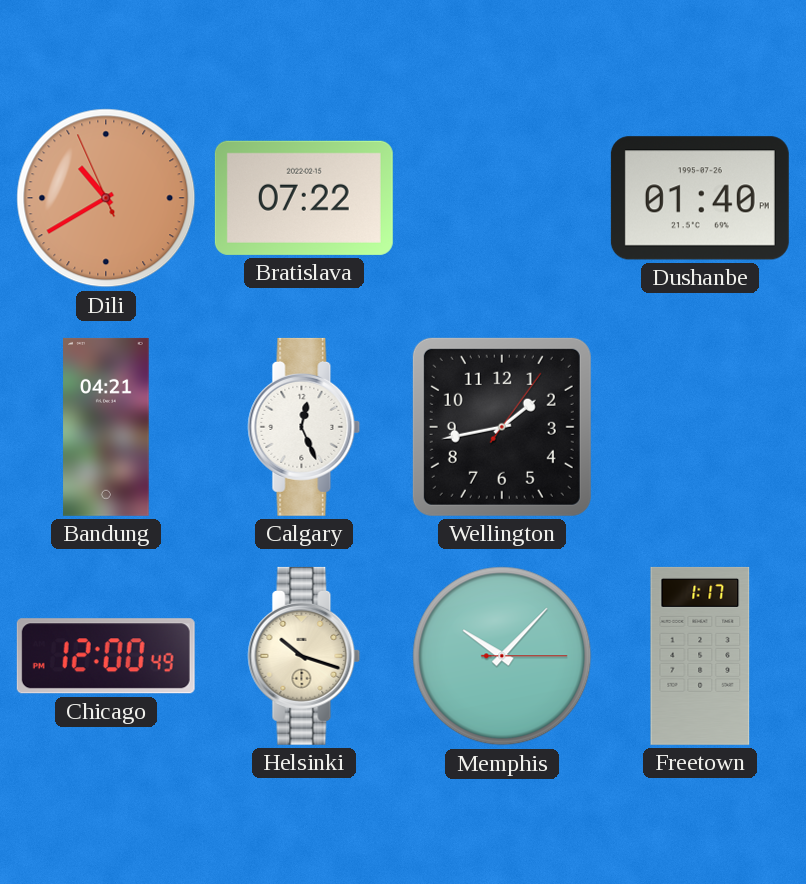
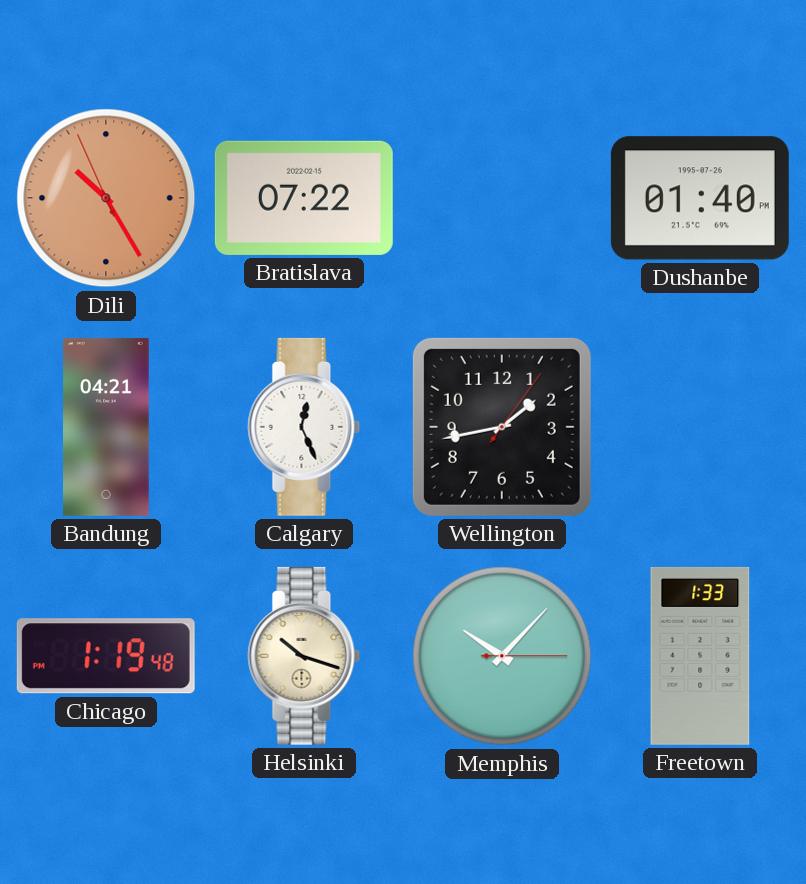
Dili: 10:39 -> 10:24 (106, 198)
Chicago: 12:00 -> 1:19 (106, 656)
Freetown: 1:17 -> 1:33 (700, 656)
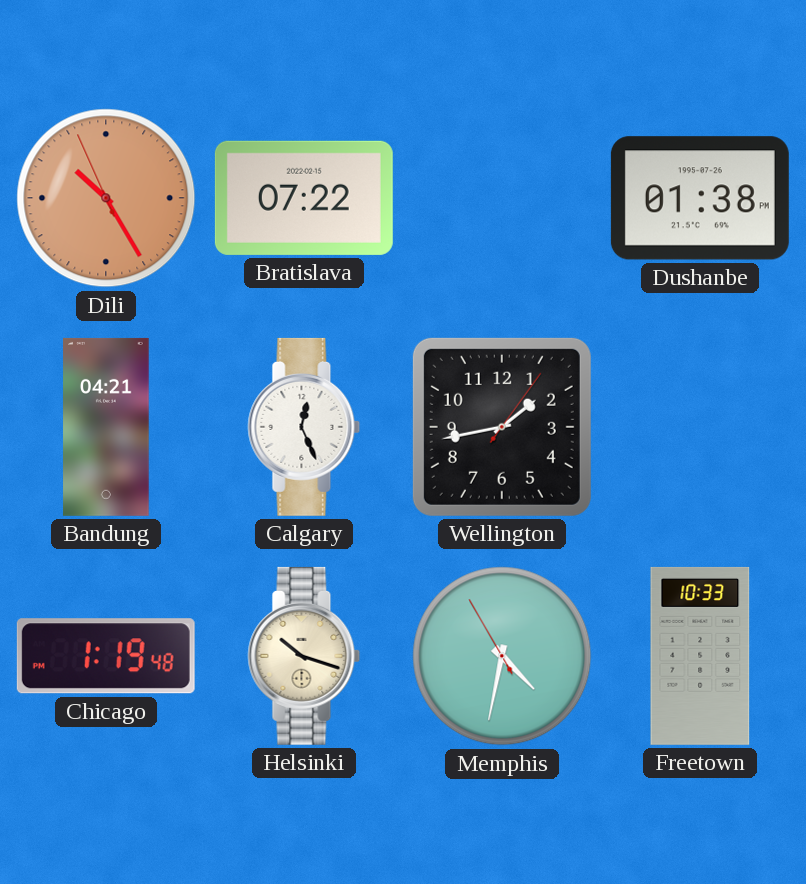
Dushanbe: 01:40 -> 01:38 (700, 198)
Memphis: 10:07 -> 4:31 (502, 656)
Freetown: 1:33 -> 10:33 (700, 656)
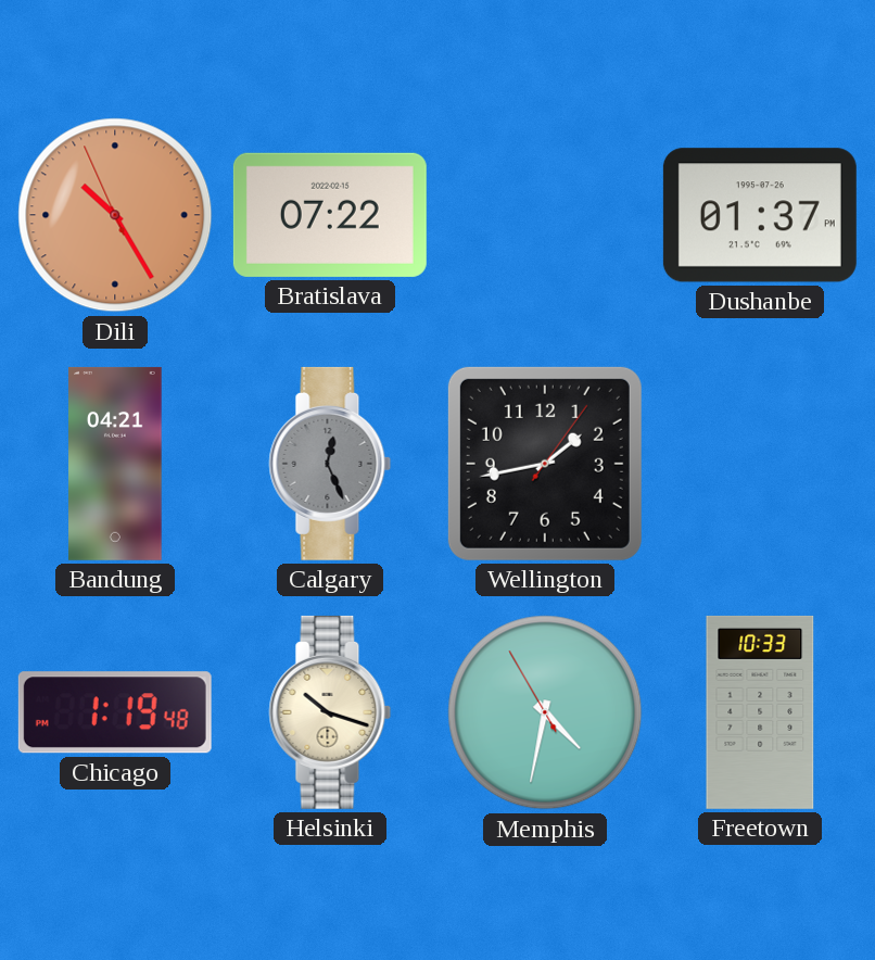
Dushanbe: 01:38 -> 01:37 (760, 215)
Calgary dial: white -> grey (330, 464)
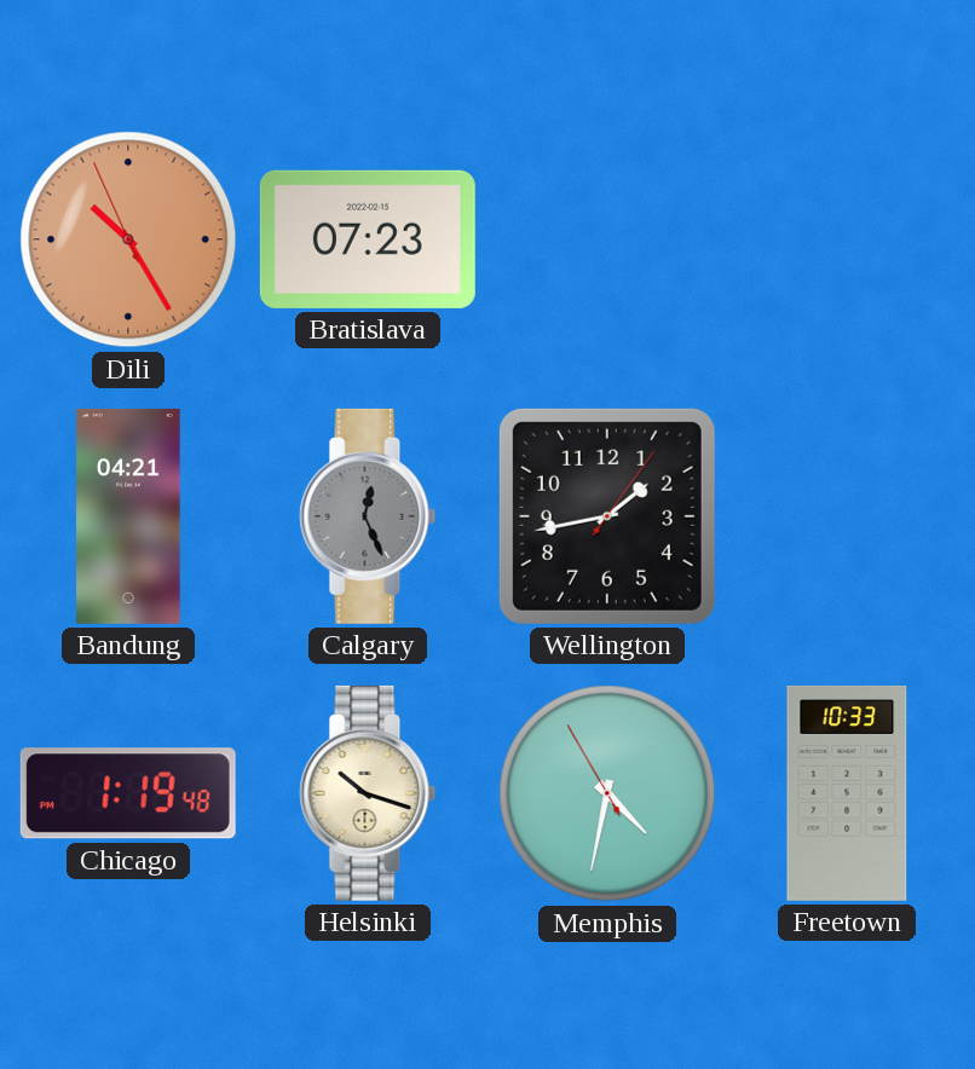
Bratislava: 07:22 -> 07:23 (368, 239)
Dushanbe: 01:37 -> none (760, 215)
